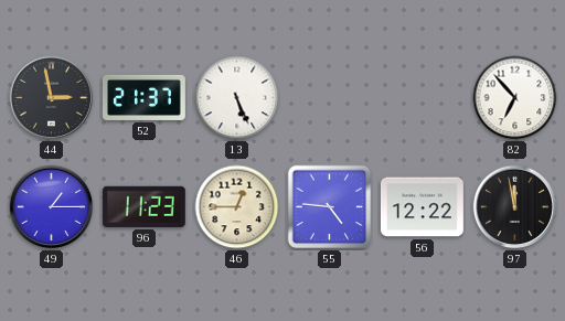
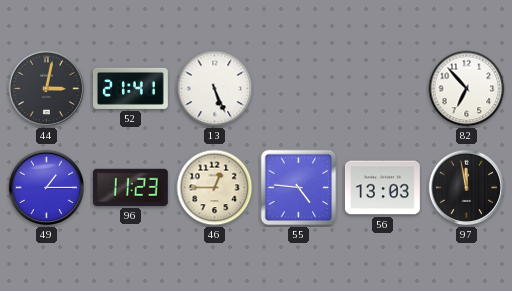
44: 2:58 -> 3:02 (47, 89)
52: 21:37 -> 21:41 (130, 88)
56: 12:22 -> 13:03 (382, 188)
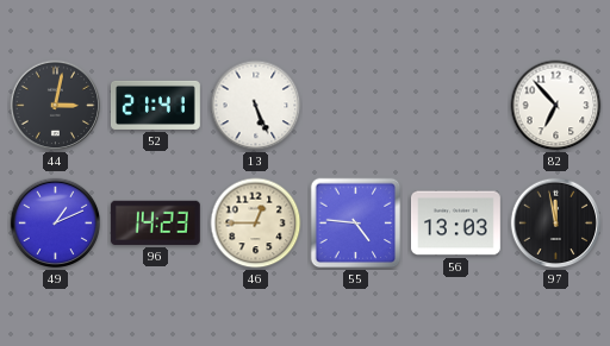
49: 1:15 -> 1:11 (56, 224)
96: 11:23 -> 14:23 (155, 222)
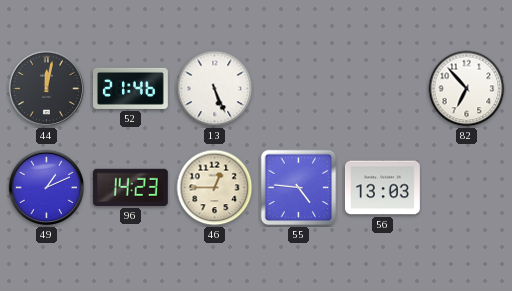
44: 3:02 -> 12:02 (47, 89)
52: 21:41 -> 21:46 (130, 88)
97: 11:58 -> none (556, 224)
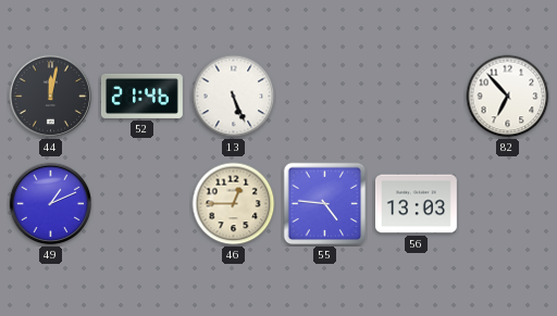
96: 14:23 -> none (130, 187)
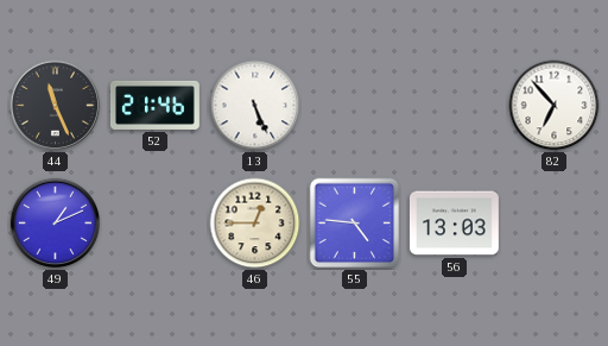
44: 12:02 -> 11:26 (56, 106)
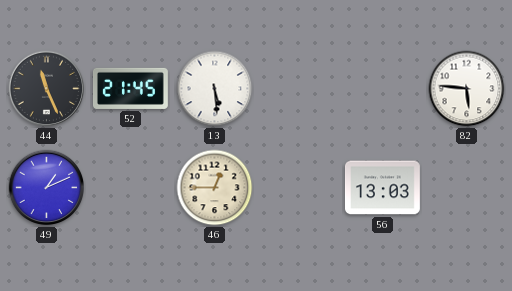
52: 21:46 -> 21:45 (130, 88)
13: 5:26 -> 5:29 (215, 89)
82: 6:53 -> 5:46 (467, 89)
55: 4:46 -> none (355, 224)
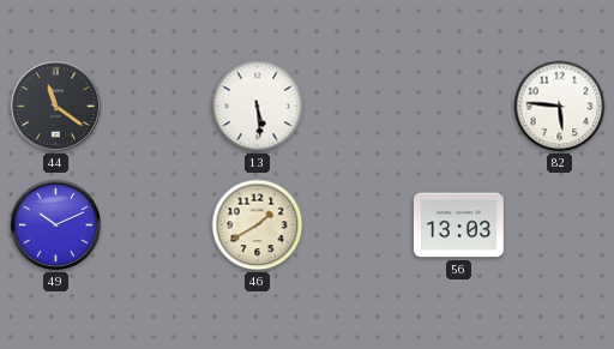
44: 11:26 -> 11:21 (56, 107)
52: 21:45 -> none (130, 88)
49: 1:11 -> 10:11 (56, 225)
46: 12:45 -> 1:40 (258, 225)
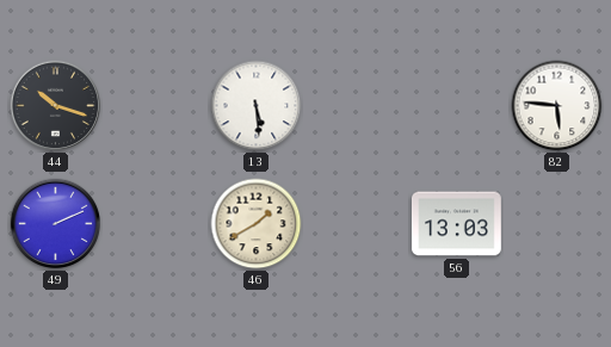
44: 11:21 -> 10:18 (56, 106)
49: 10:11 -> 2:11 (56, 224)
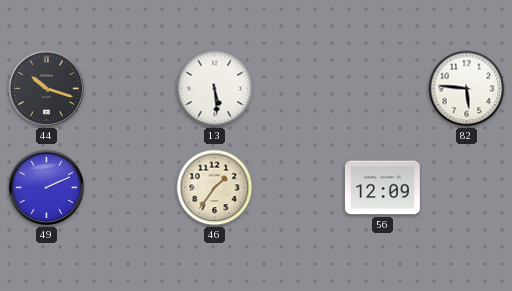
46: 1:40 -> 1:36 (215, 188)
56: 13:03 -> 12:09 (382, 188)
